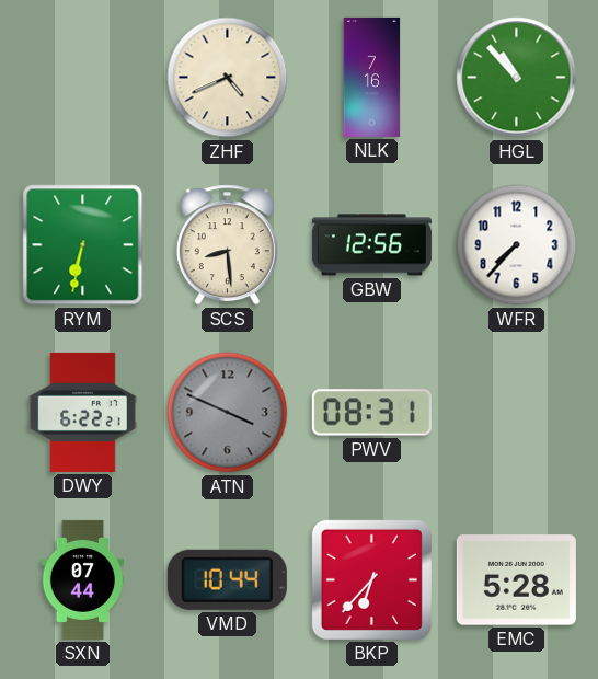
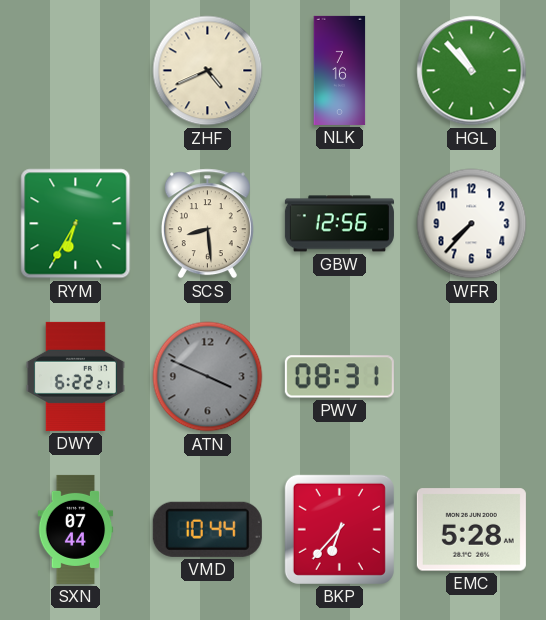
RYM: 6:32 -> 6:35 (76, 224)
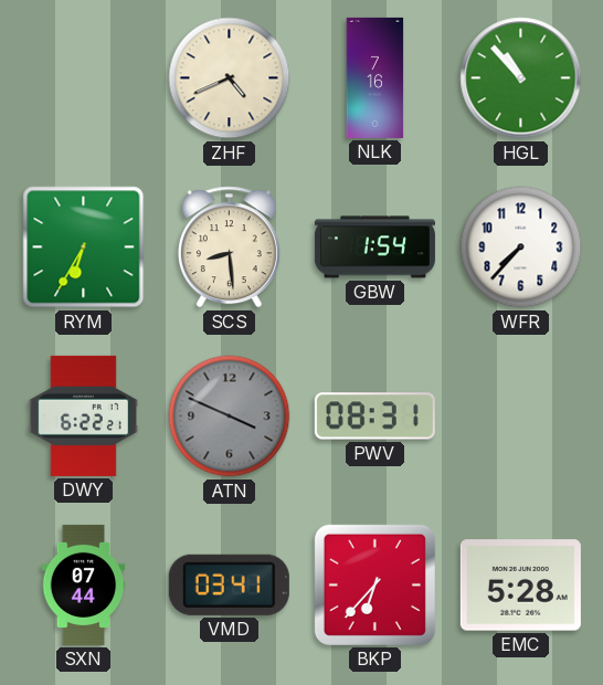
GBW: 12:56 -> 1:54 (374, 247)
VMD: 10:44 -> 03:41 (229, 584)
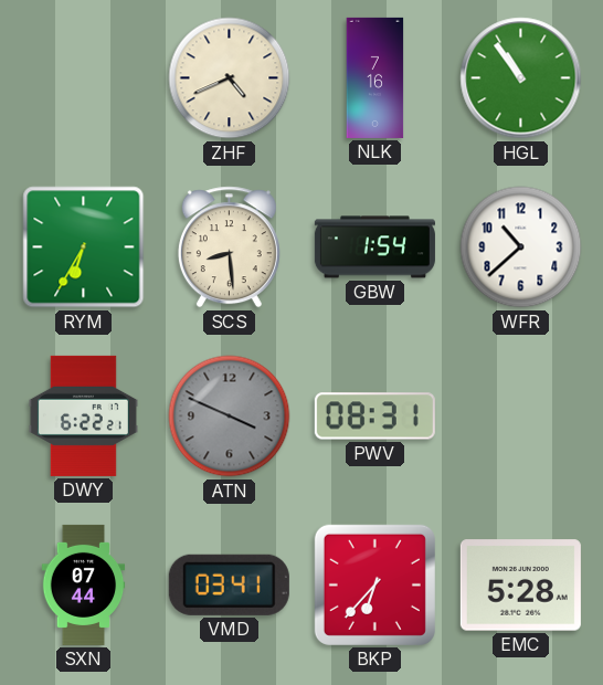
HGL: 10:53 -> 10:54 (521, 78)
WFR: 7:37 -> 10:38 (521, 247)
